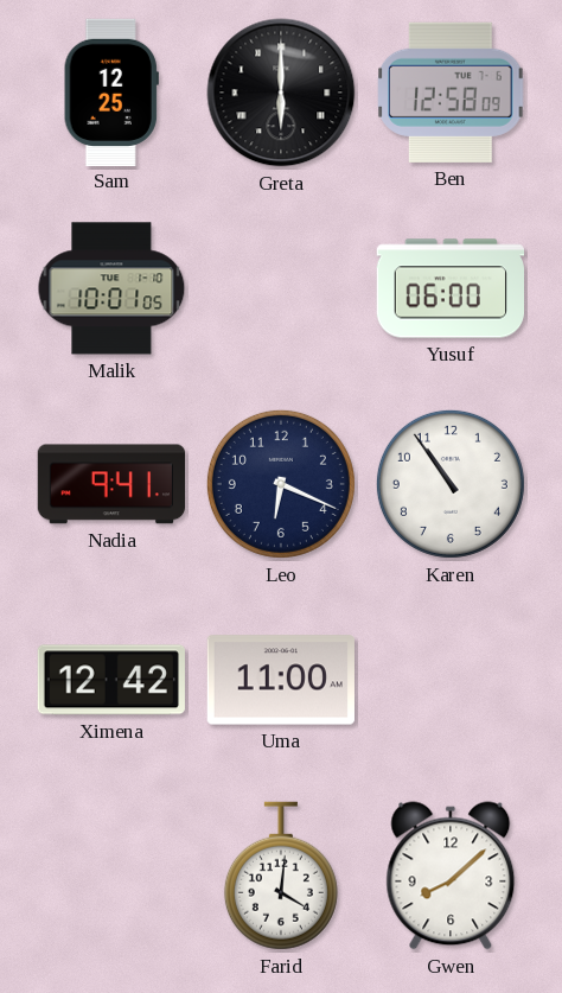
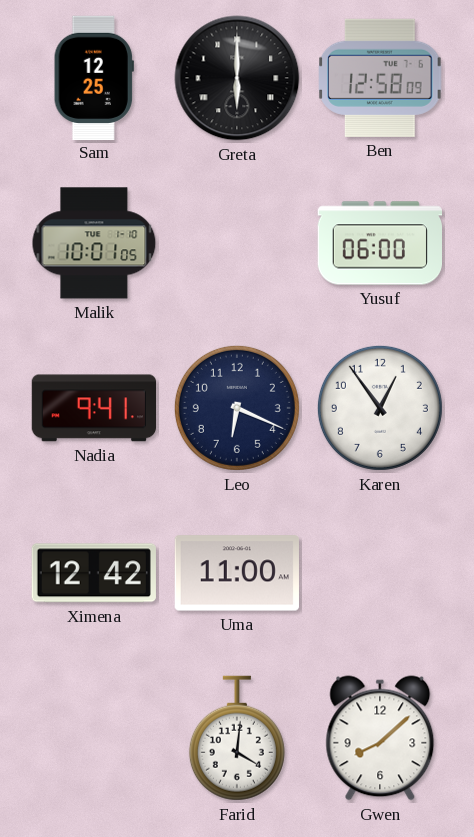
Karen: 10:54 -> 12:54 (380, 408)
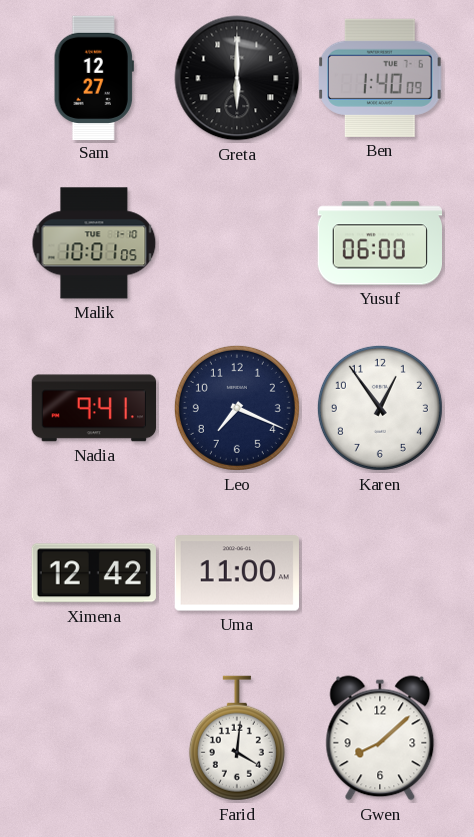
Sam: 12:25 -> 12:27 (94, 77)
Ben: 12:58 -> 1:40 (380, 78)
Leo: 6:19 -> 7:19 (237, 408)
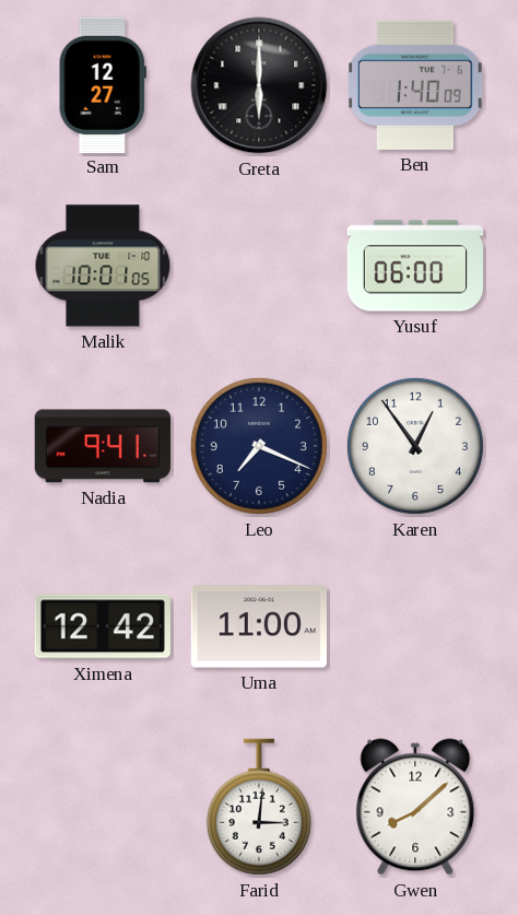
Farid: 4:01 -> 3:01 (259, 807)
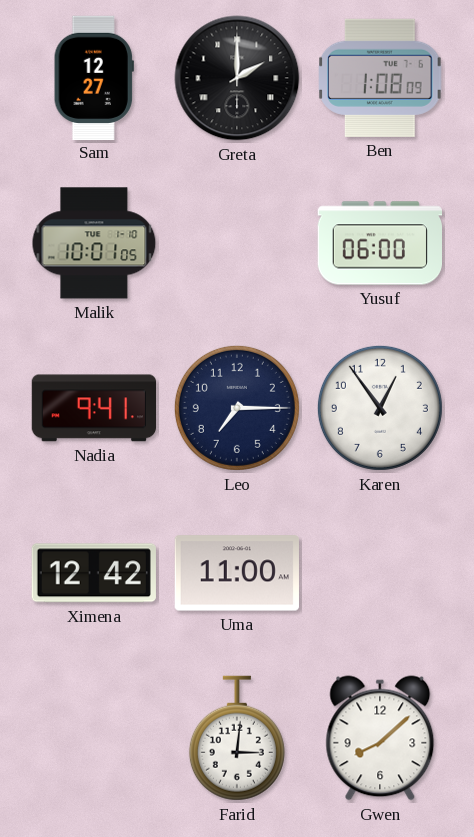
Greta: 6:00 -> 2:00 (237, 78)
Ben: 1:40 -> 1:08 (380, 78)
Leo: 7:19 -> 7:15 (237, 408)
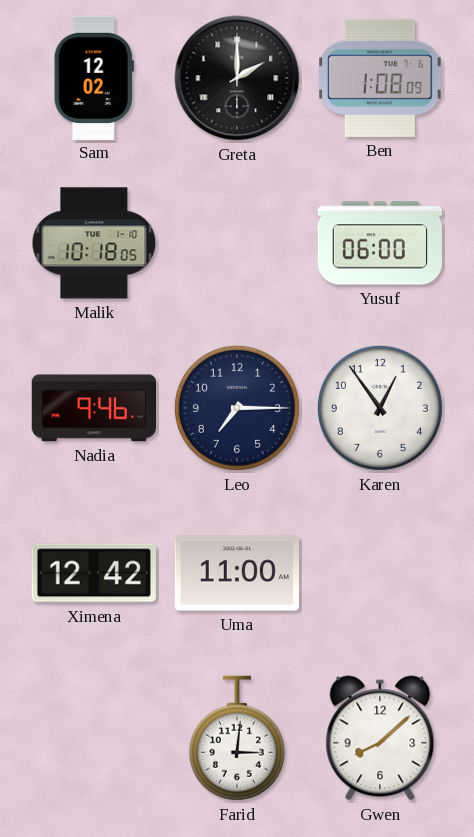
Sam: 12:27 -> 12:02 (94, 77)
Malik: 10:01 -> 10:18 (94, 243)
Nadia: 9:41 -> 9:46 (93, 408)
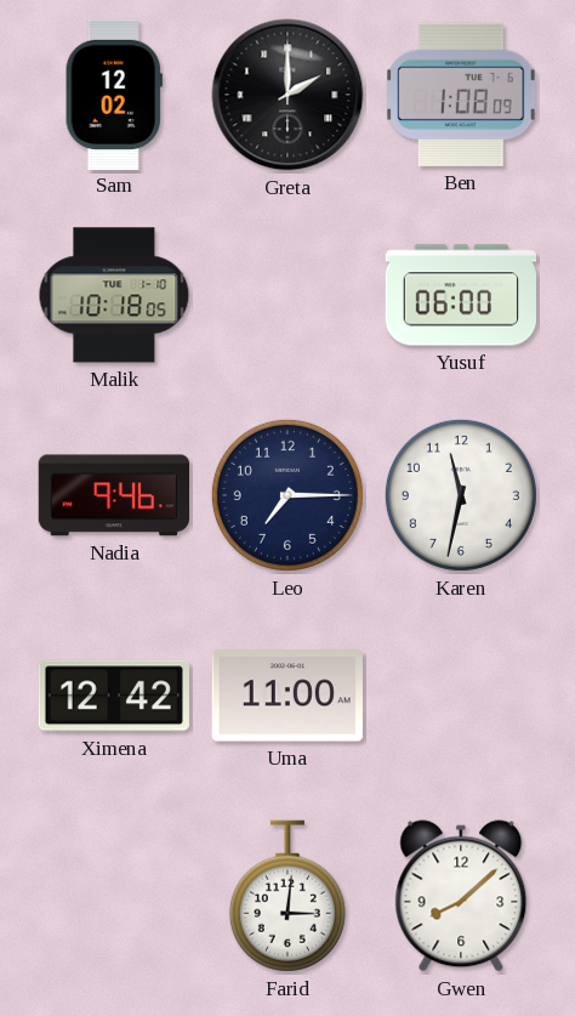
Karen: 12:54 -> 11:32 (461, 495)
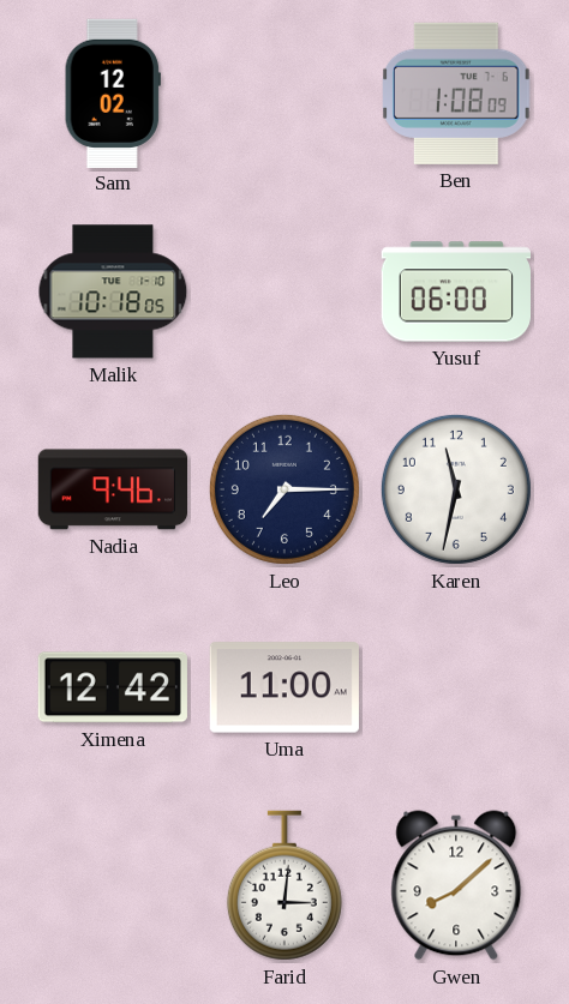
Greta: 2:00 -> none (287, 95)
